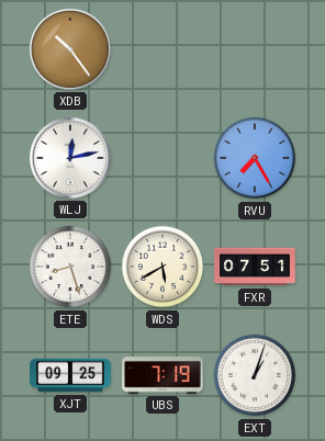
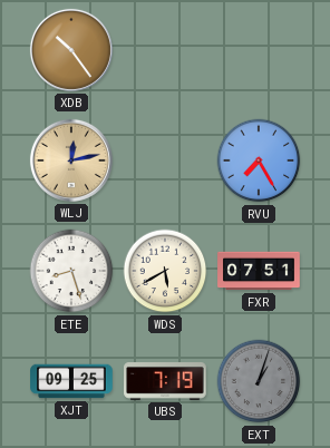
WLJ dial: white -> champagne (71, 160)
EXT dial: white -> grey (259, 381)
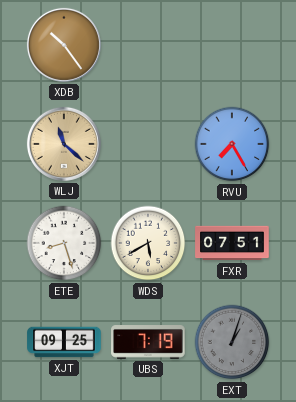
WLJ: 12:13 -> 11:22 (64, 144)
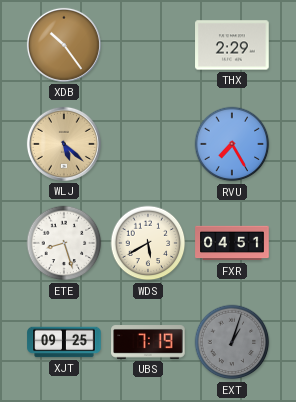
THX: none -> 2:29 (232, 45)
WLJ: 11:22 -> 5:22 (64, 144)
FXR: 07:51 -> 04:51 (232, 243)
